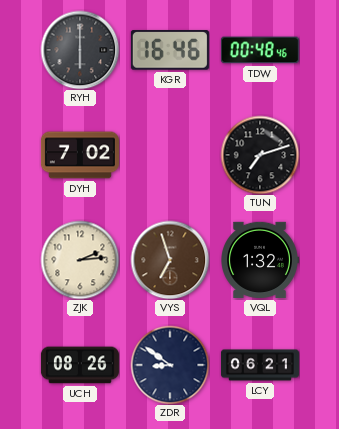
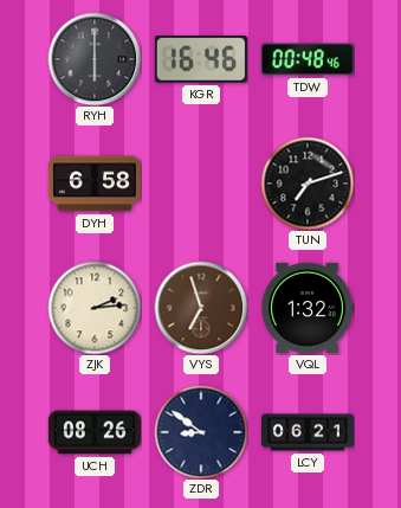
DYH: 7:02 -> 6:58 (95, 184)
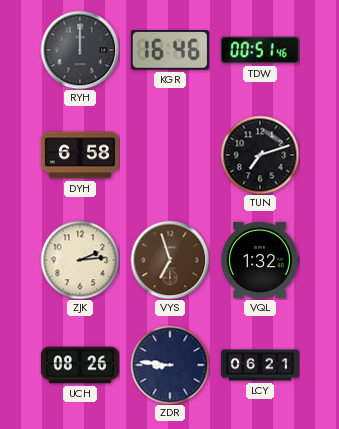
RYH: 6:00 -> 12:00 (80, 50)
TDW: 00:48 -> 00:51 (260, 50)
ZDR: 8:51 -> 8:46 (170, 365)
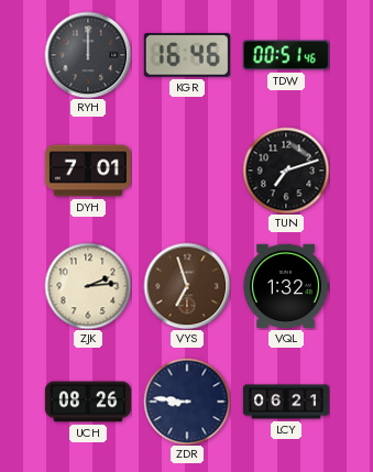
DYH: 6:58 -> 7:01 (88, 171)
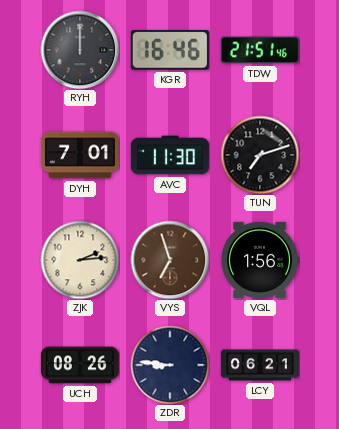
TDW: 00:51 -> 21:51 (260, 50)
AVC: none -> 11:30 (170, 155)
VQL: 1:32 -> 1:56 (260, 260)
